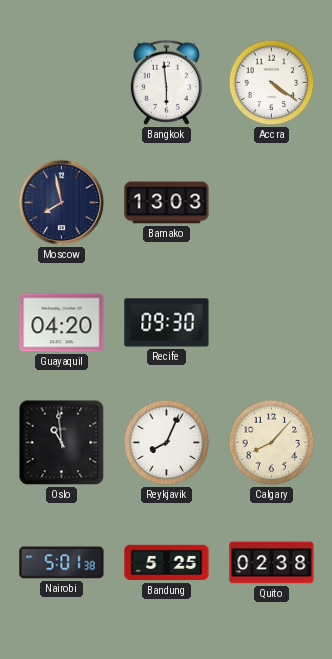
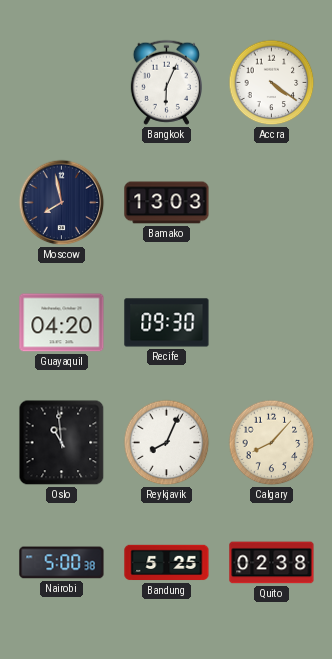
Bangkok: 5:59 -> 6:04 (166, 82)
Nairobi: 5:01 -> 5:00 (62, 563)
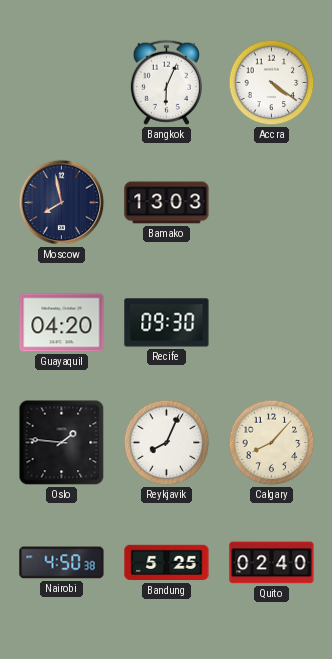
Oslo: 10:59 -> 1:46 (62, 443)
Nairobi: 5:00 -> 4:50 (62, 563)
Quito: 02:38 -> 02:40 (272, 563)
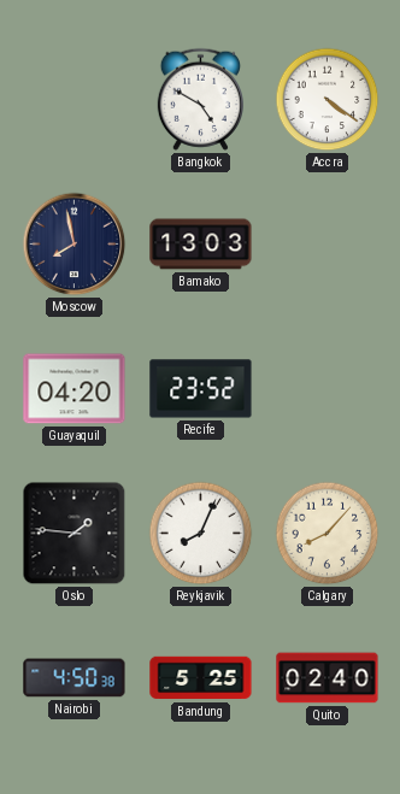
Bangkok: 6:04 -> 4:50 (200, 99)
Recife: 09:30 -> 23:52 (201, 389)
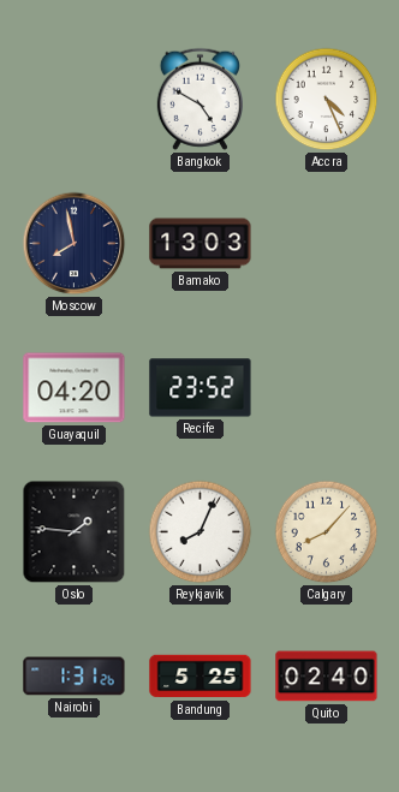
Accra: 4:21 -> 4:26 (327, 100)
Nairobi: 4:50 -> 1:31 (75, 677)
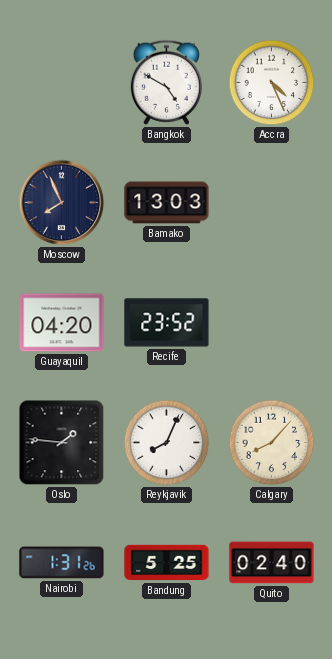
Moscow: 7:58 -> 7:56 (62, 203)
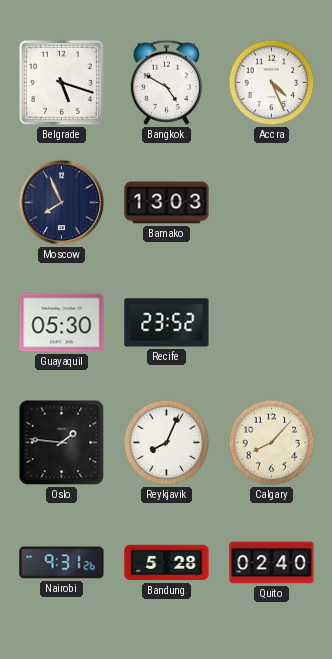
Belgrade: none -> 5:18 (61, 82)
Guayaquil: 04:20 -> 05:30 (62, 323)
Nairobi: 1:31 -> 9:31 (62, 563)
Bandung: 5:25 -> 5:28 (167, 563)
